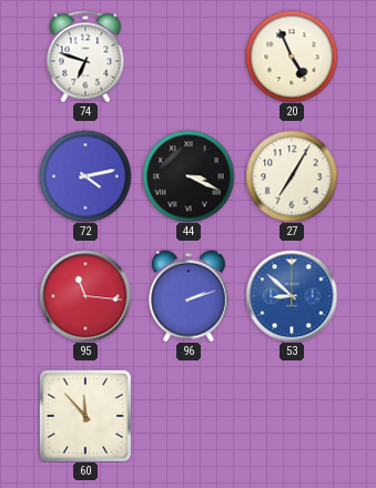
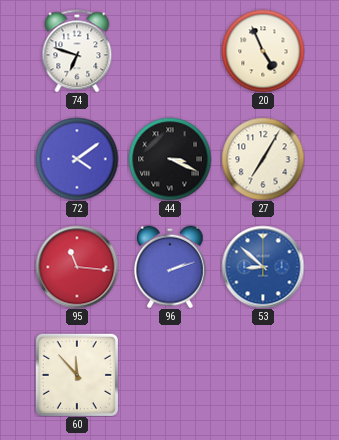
72: 4:13 -> 4:09 (77, 159)
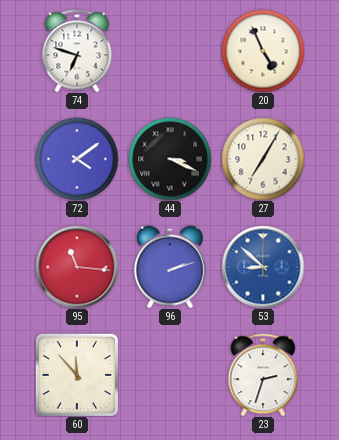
23: none -> 2:33 (263, 375)
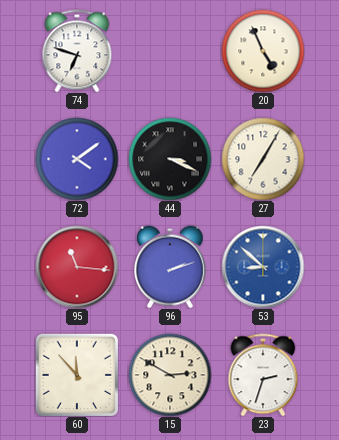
15: none -> 2:50 (170, 375)
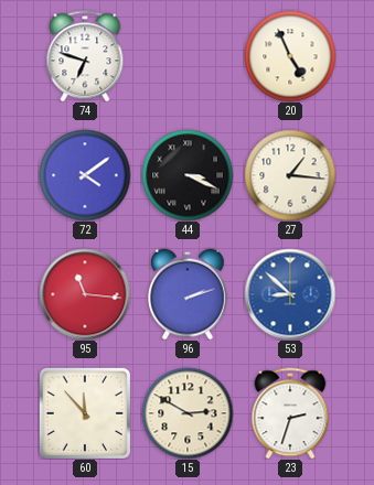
27: 7:05 -> 1:16 (290, 175)
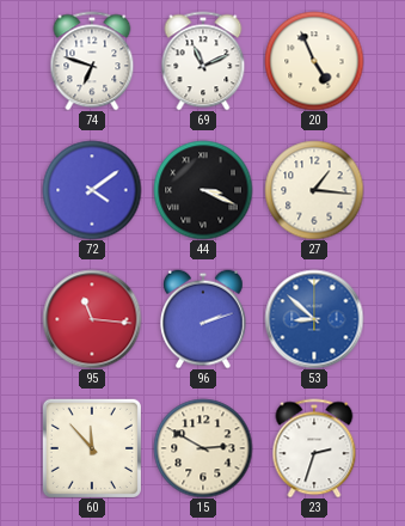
69: none -> 11:11 (203, 61)
